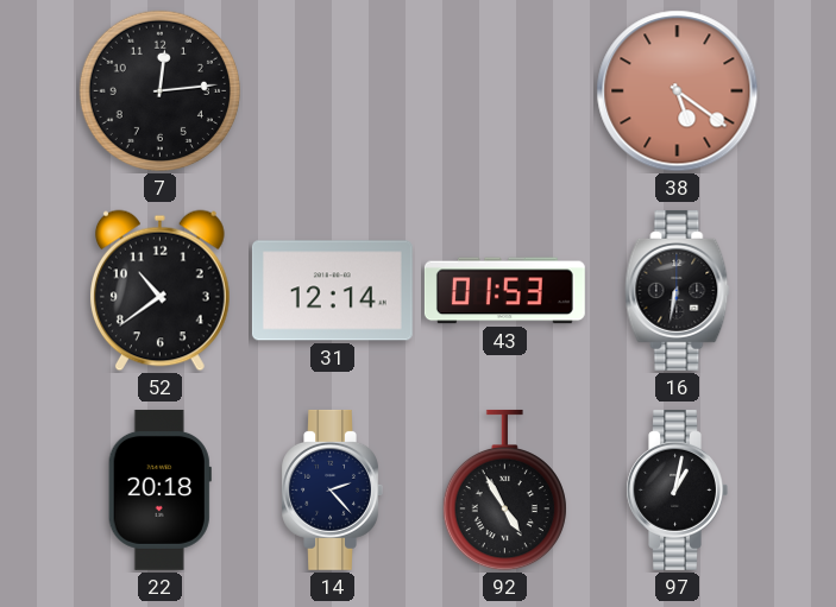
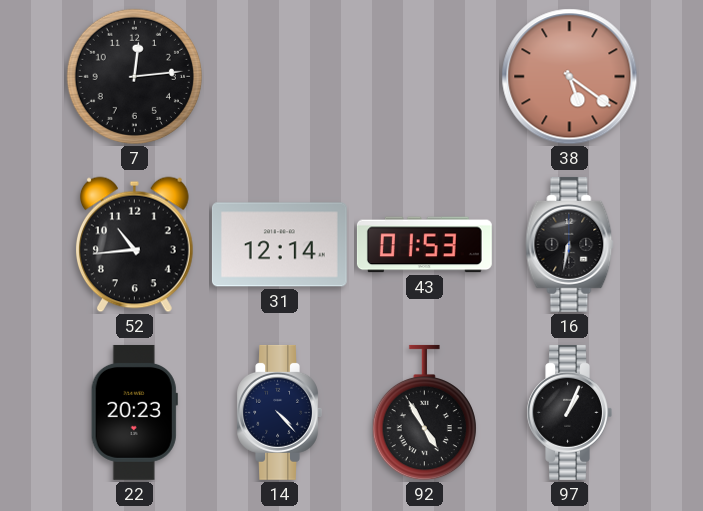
52: 10:39 -> 10:44 (134, 245)
22: 20:18 -> 20:23 (134, 412)
14: 2:23 -> 4:23 (279, 412)
97: 1:02 -> 1:04 (569, 412)
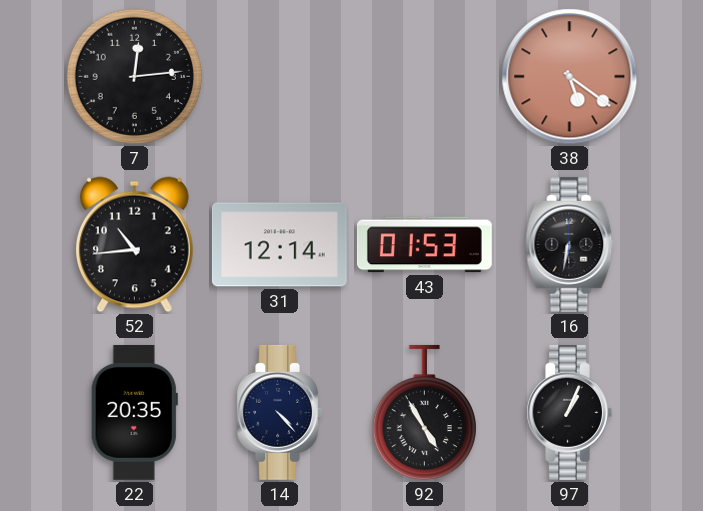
22: 20:23 -> 20:35 (134, 412)
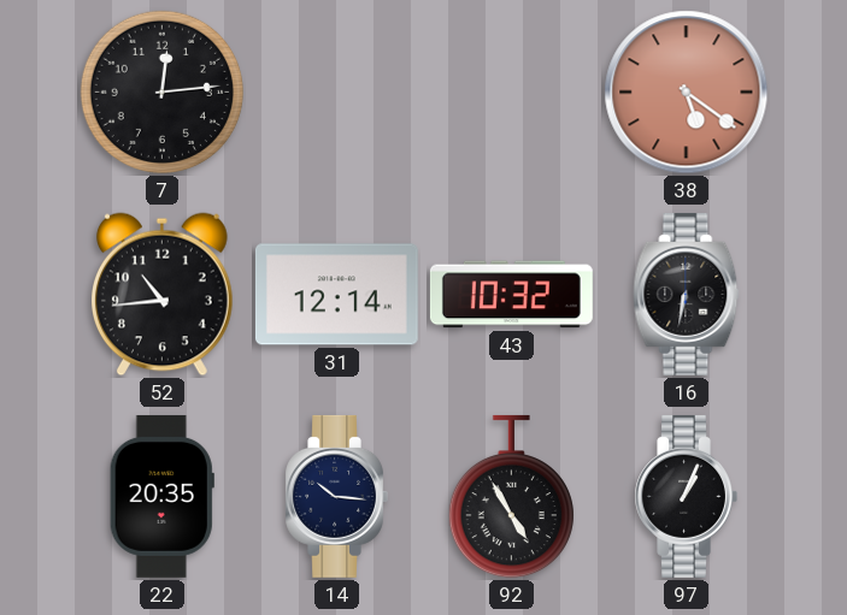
43: 01:53 -> 10:32 (511, 295)
14: 4:23 -> 10:16 (336, 496)
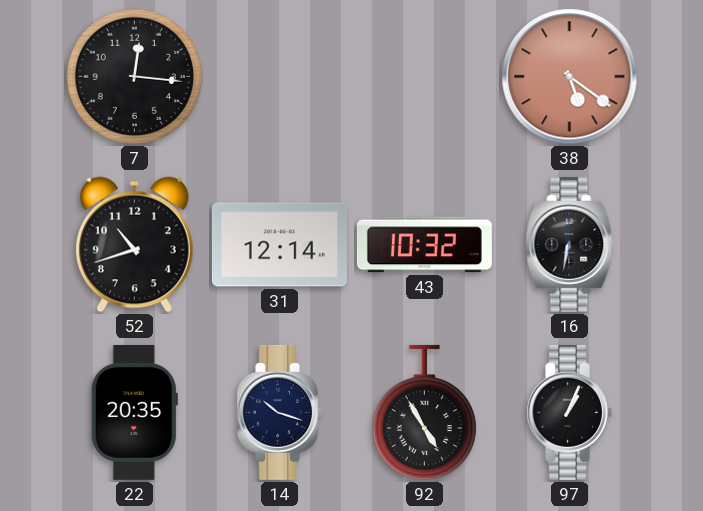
7: 12:14 -> 12:16 (134, 76)
52: 10:44 -> 10:42 (134, 245)
14: 10:16 -> 10:18 (279, 412)
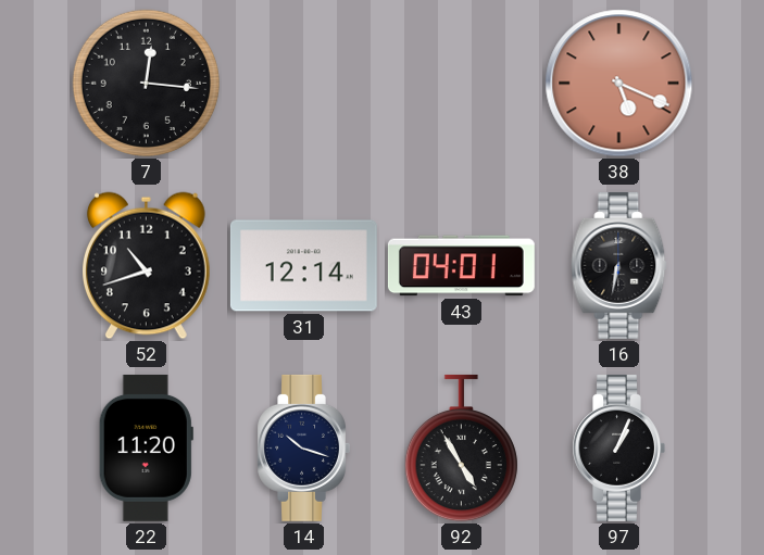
38: 5:21 -> 5:19 (619, 84)
43: 10:32 -> 04:01 (461, 266)
22: 20:35 -> 11:20 (146, 447)
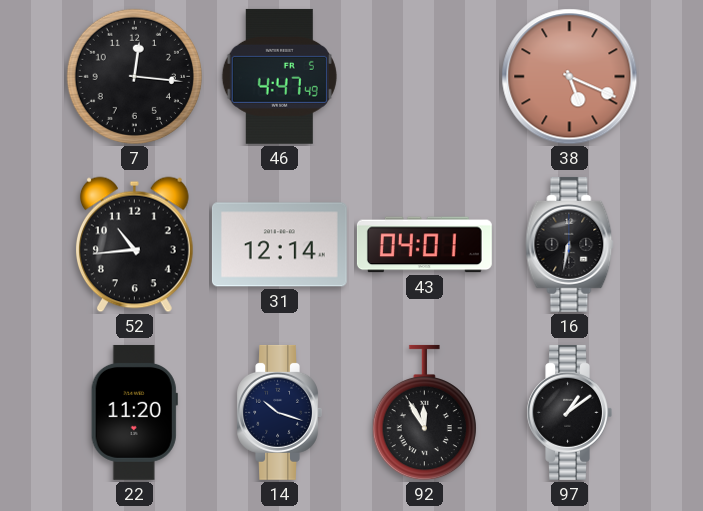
46: none -> 4:47 (279, 76)
52: 10:42 -> 10:44 (134, 245)
92: 4:55 -> 11:55 (424, 413)
97: 1:04 -> 1:09 (569, 412)
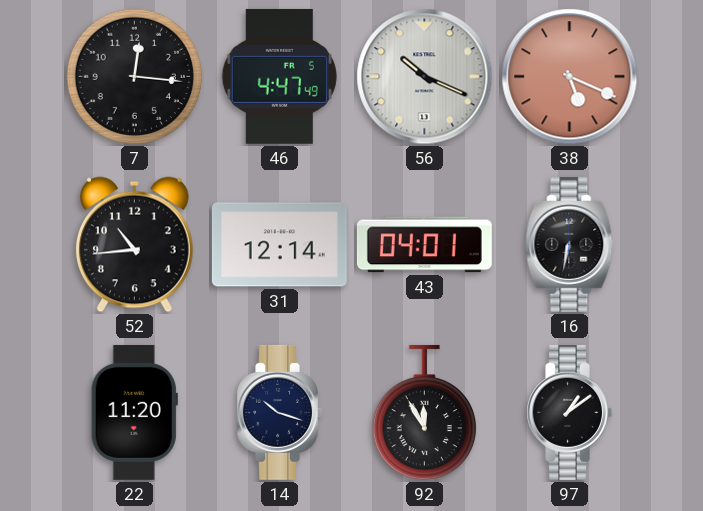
56: none -> 10:19 (425, 77)
